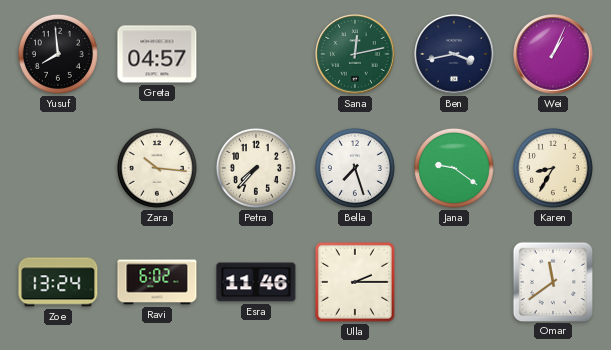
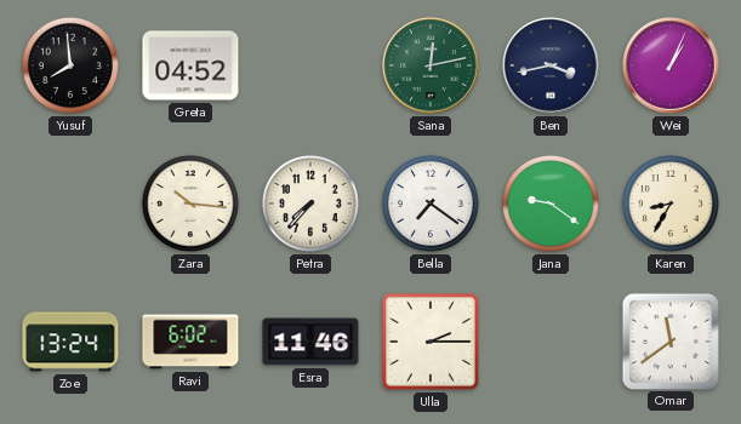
Greta: 04:57 -> 04:52 (190, 65)
Bella: 7:27 -> 7:21 (431, 204)
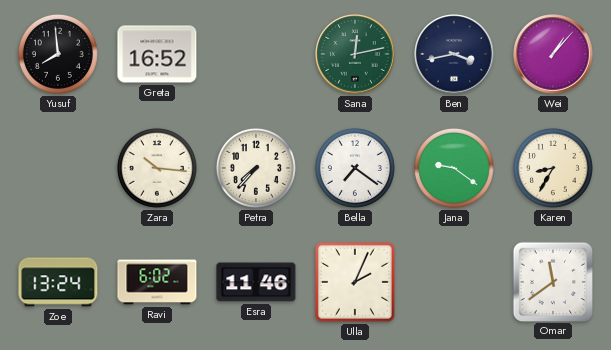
Greta: 04:52 -> 16:52 (157, 54)
Wei: 1:04 -> 1:07 (553, 54)
Ulla: 2:15 -> 2:04 (355, 282)
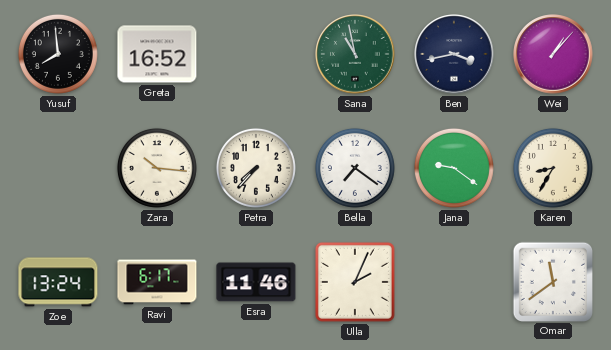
Sana: 12:13 -> 10:58 (355, 54)
Ravi: 6:02 -> 6:17 (157, 282)
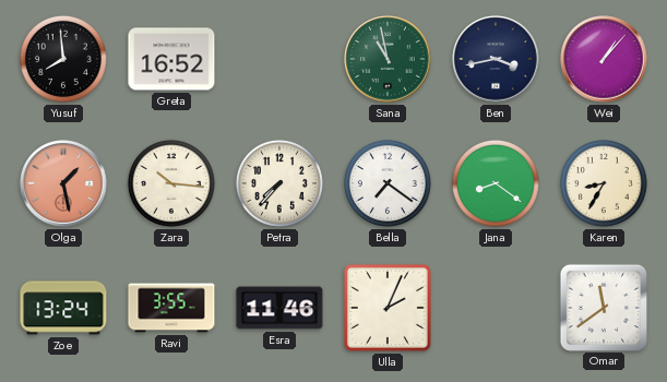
Olga: none -> 1:28 (63, 183)
Jana: 9:21 -> 8:21 (496, 183)
Ravi: 6:17 -> 3:55 (171, 308)
